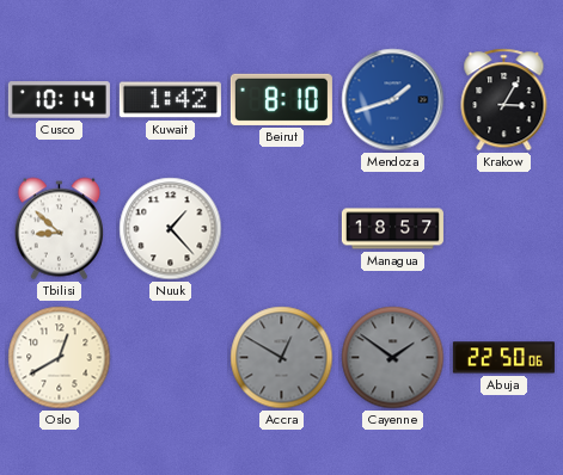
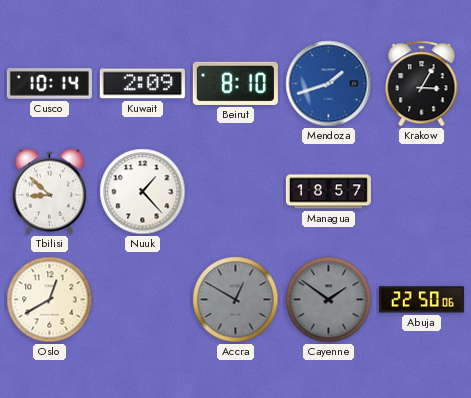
Kuwait: 1:42 -> 2:09 (142, 84)
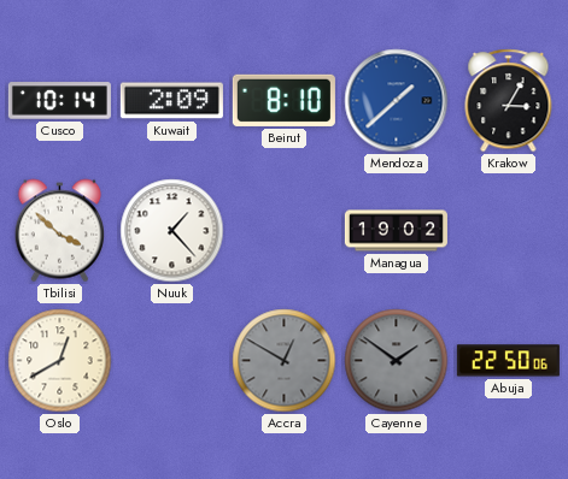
Mendoza: 1:42 -> 1:38 (397, 101)
Tbilisi: 8:52 -> 3:52 (60, 231)
Managua: 18:57 -> 19:02 (396, 231)
